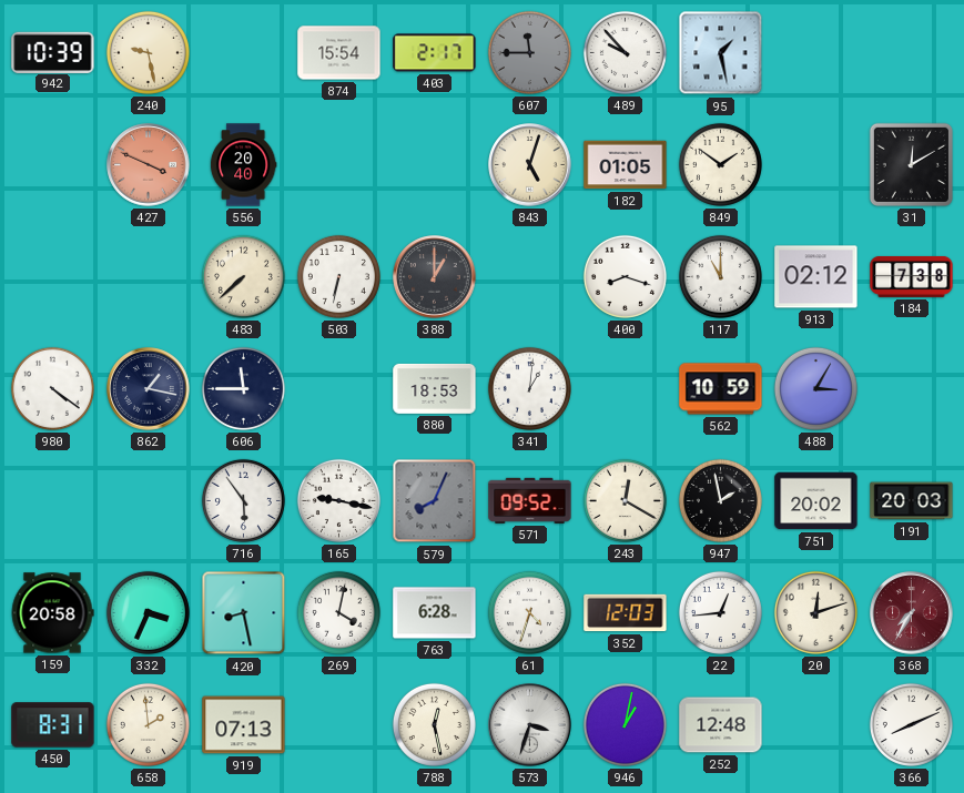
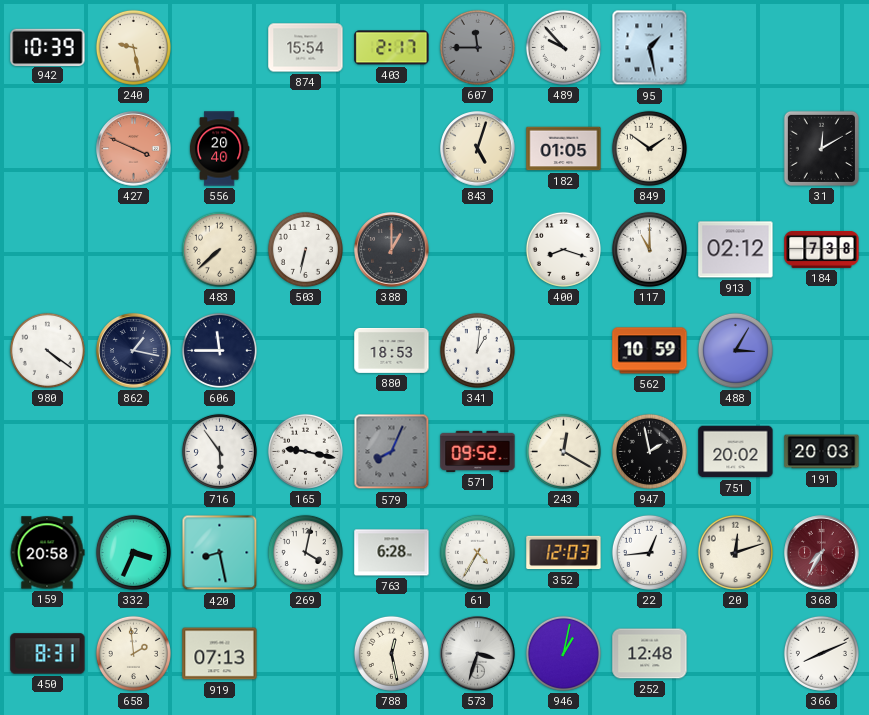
61: 4:33 -> 4:35 (477, 552)
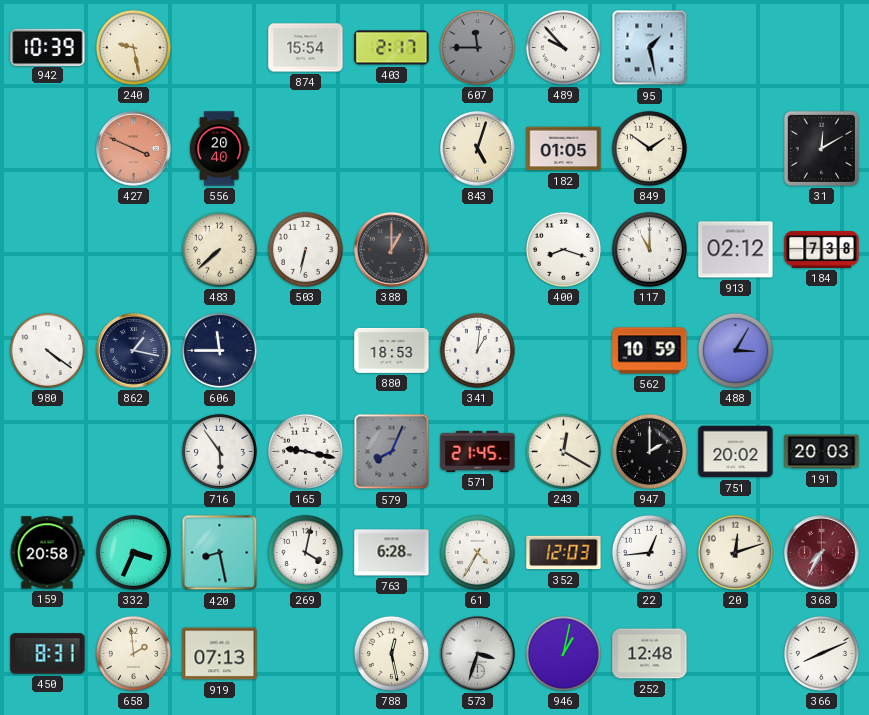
571: 09:52 -> 21:45 (478, 451)
947: 1:58 -> 2:00 (649, 451)
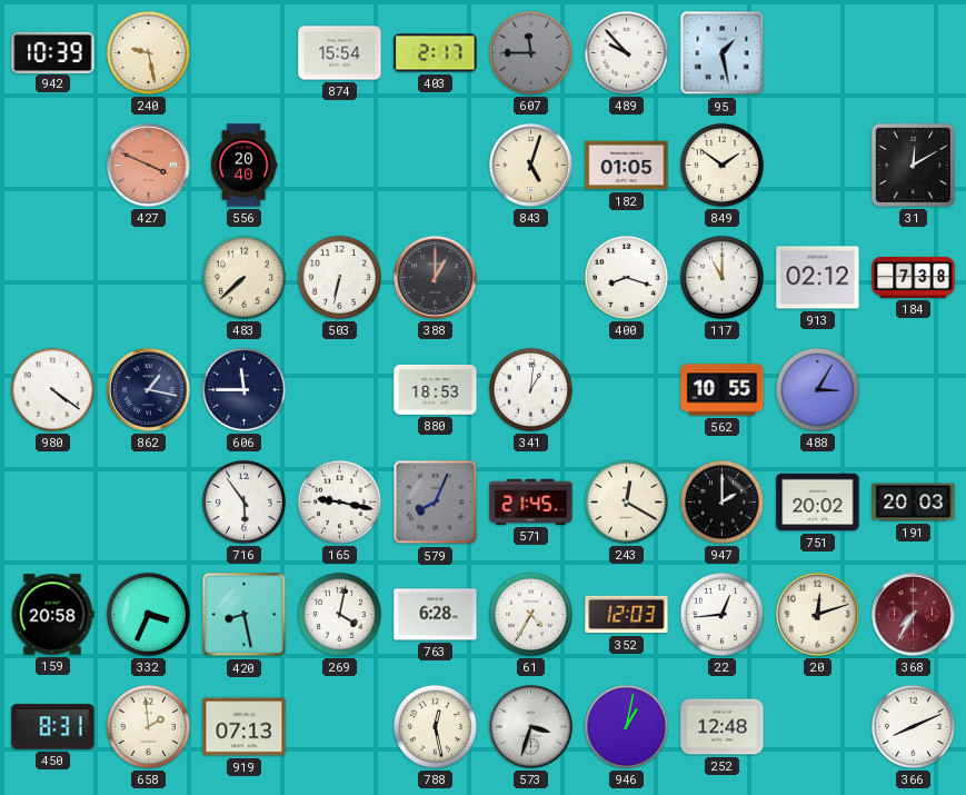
562: 10:59 -> 10:55 (723, 390)
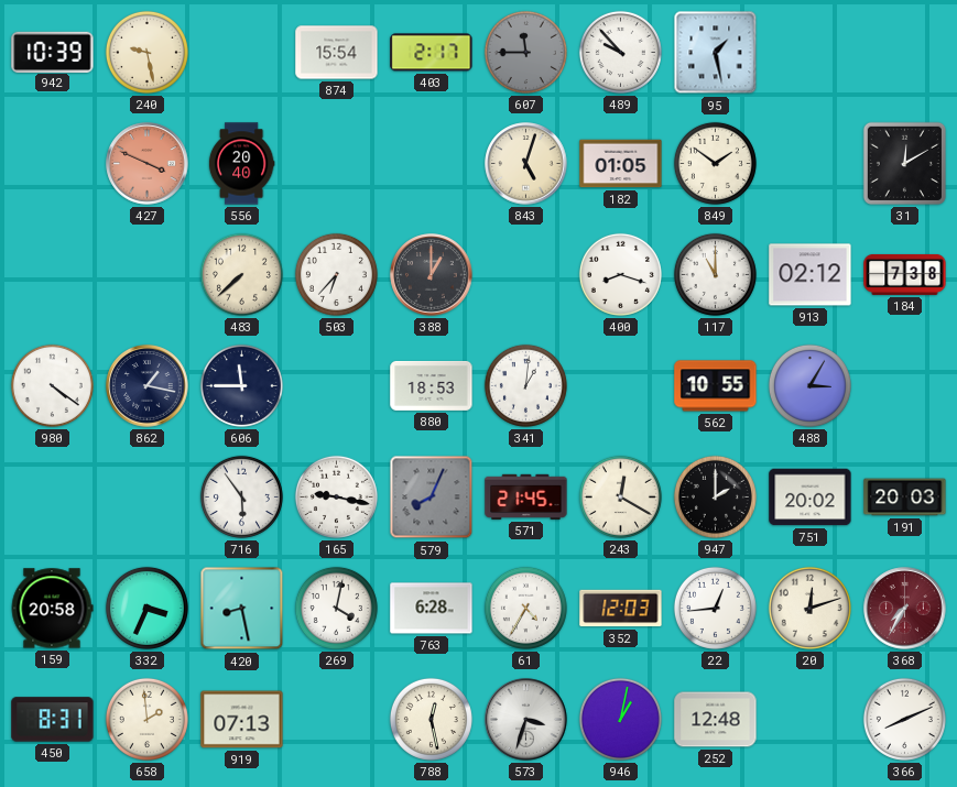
503: 6:32 -> 6:37 (336, 274)
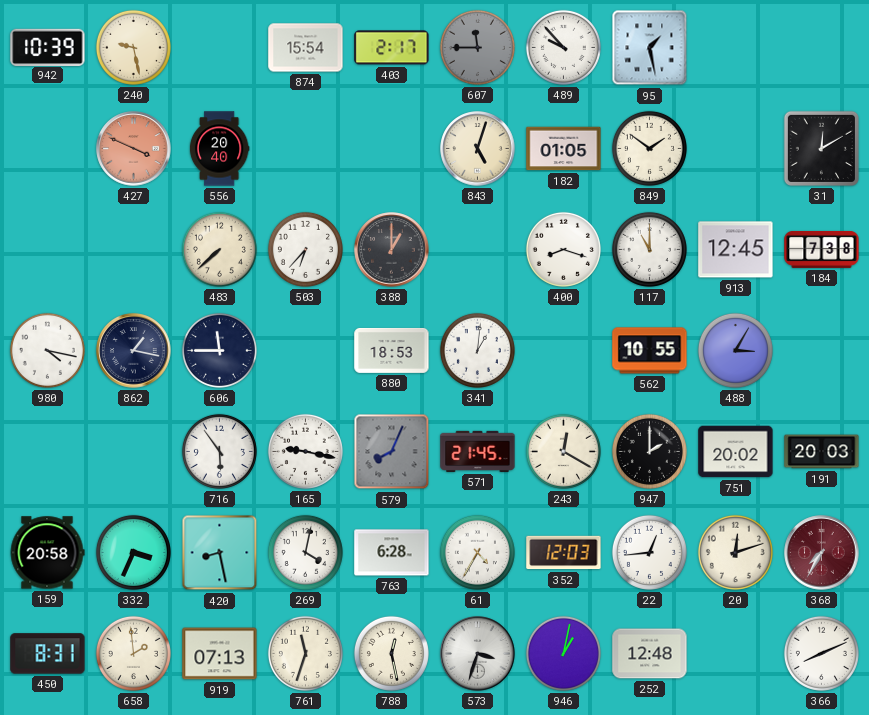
913: 02:12 -> 12:45 (736, 250)
980: 4:21 -> 4:17 (47, 350)
761: none -> 11:33 (305, 653)
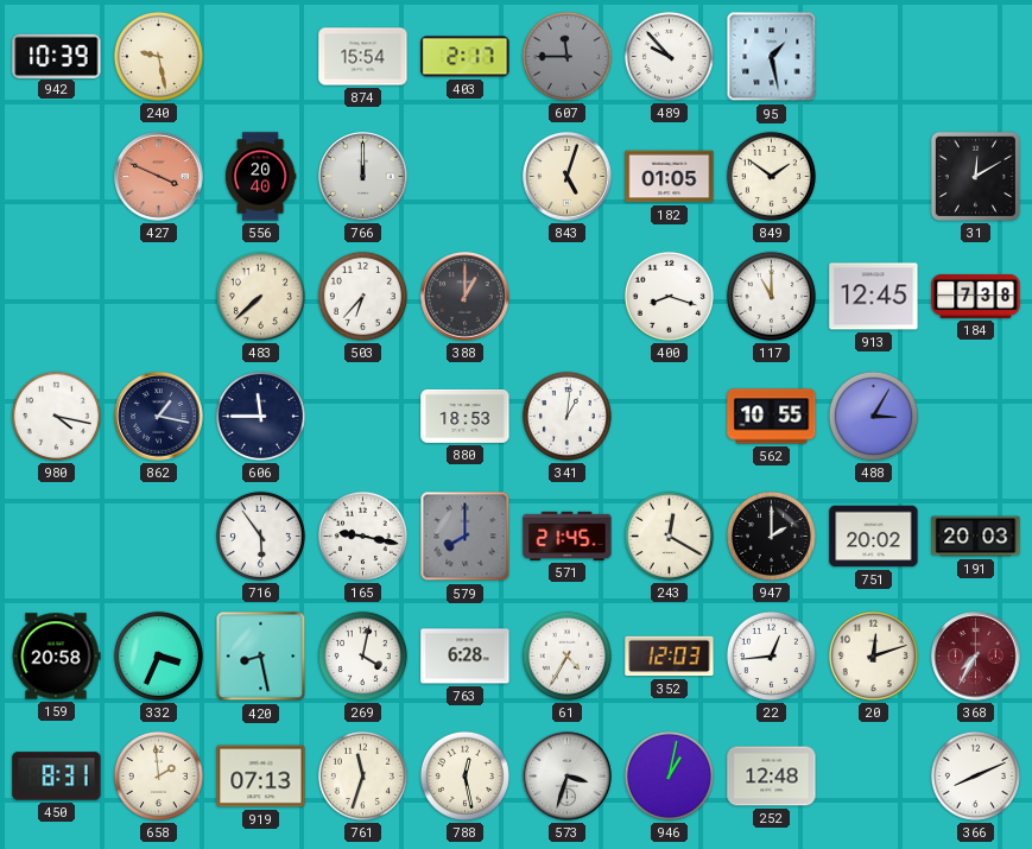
766: none -> 12:00 (363, 177)
579: 8:04 -> 8:00 (466, 537)
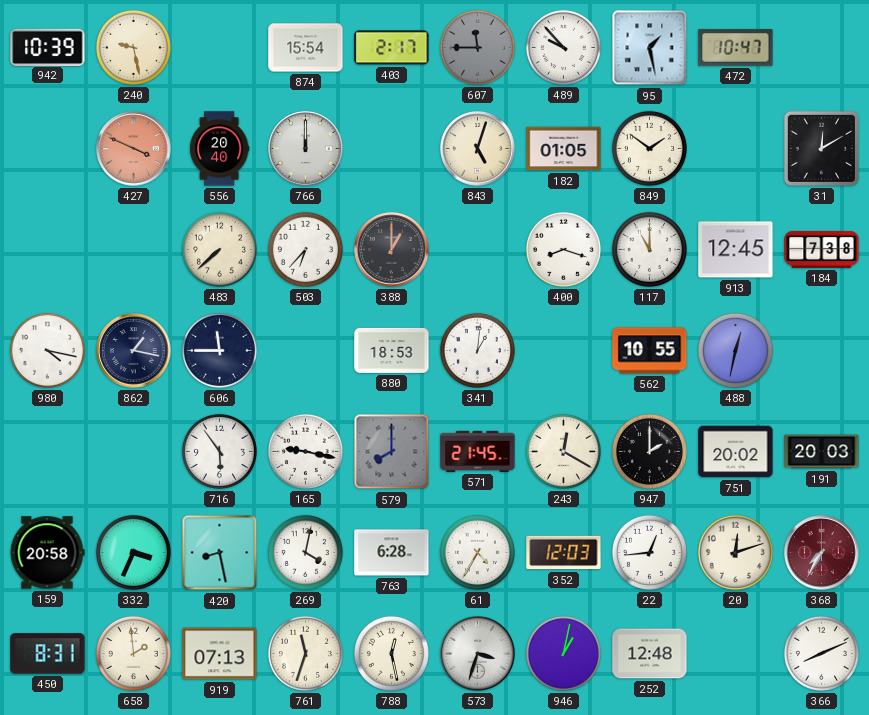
472: none -> 10:47 (736, 48)
488: 3:05 -> 12:32 (735, 350)
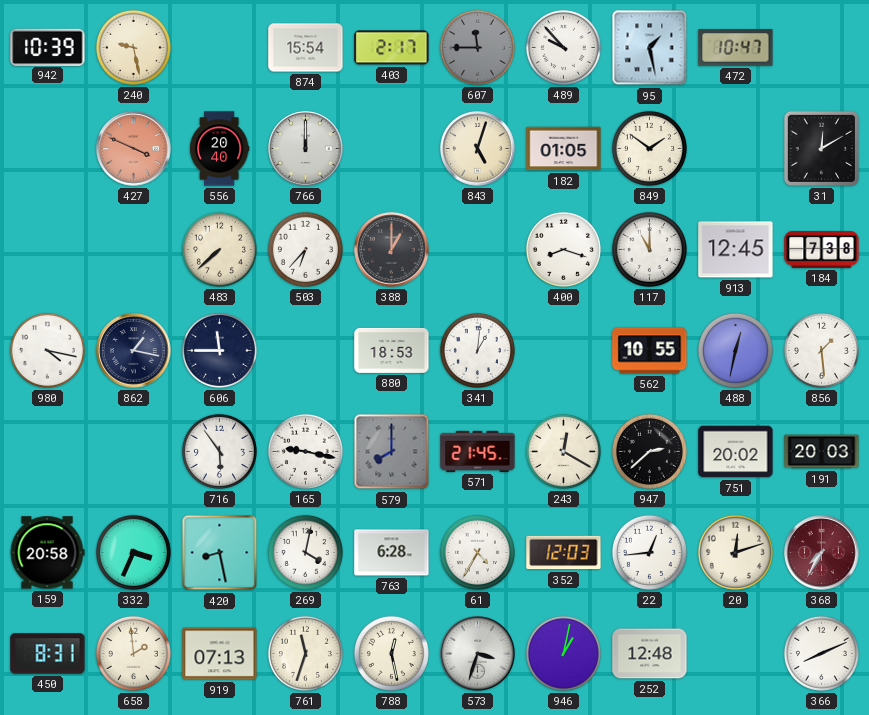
856: none -> 1:29 (821, 350)
947: 2:00 -> 2:38 (649, 451)
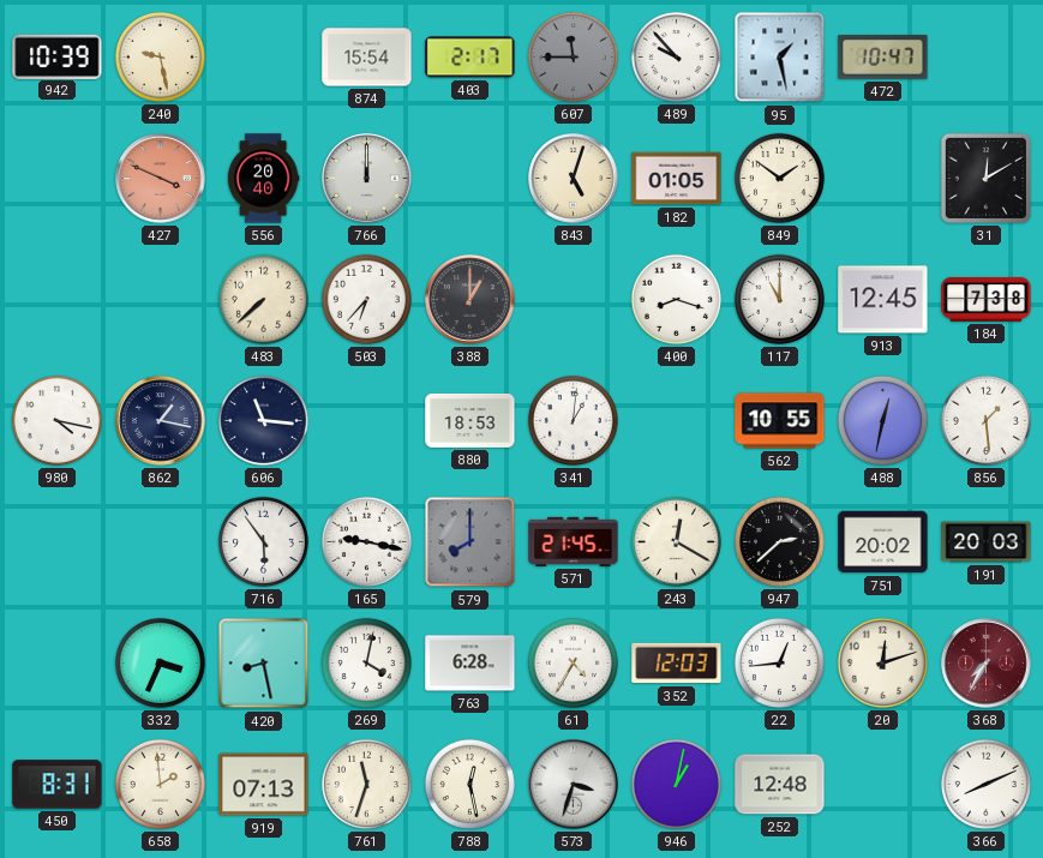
606: 11:45 -> 11:16 (263, 420)
159: 20:58 -> none (47, 553)
